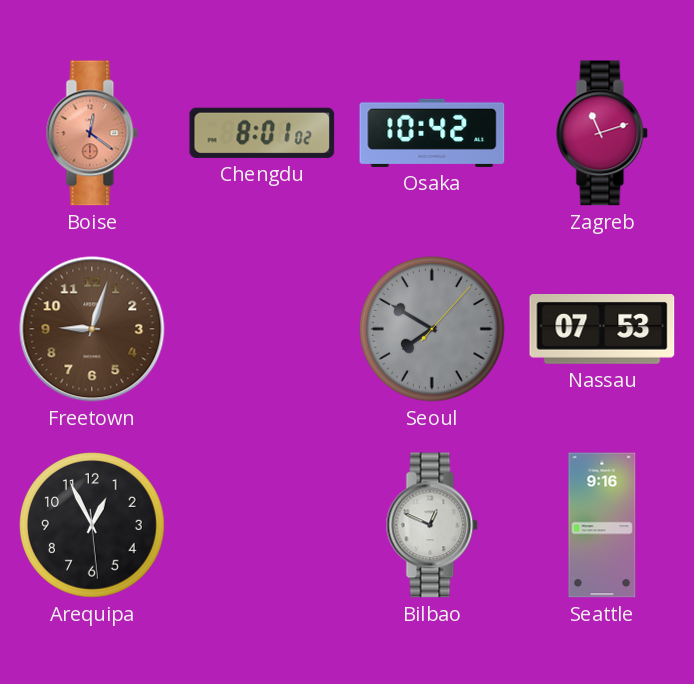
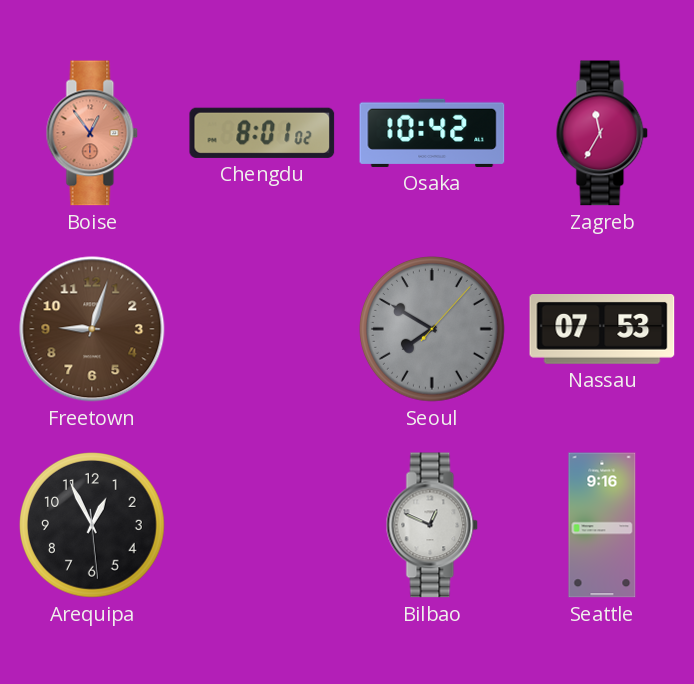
Boise: 12:21 -> 12:54 (92, 133)
Zagreb: 11:12 -> 11:35 (602, 133)
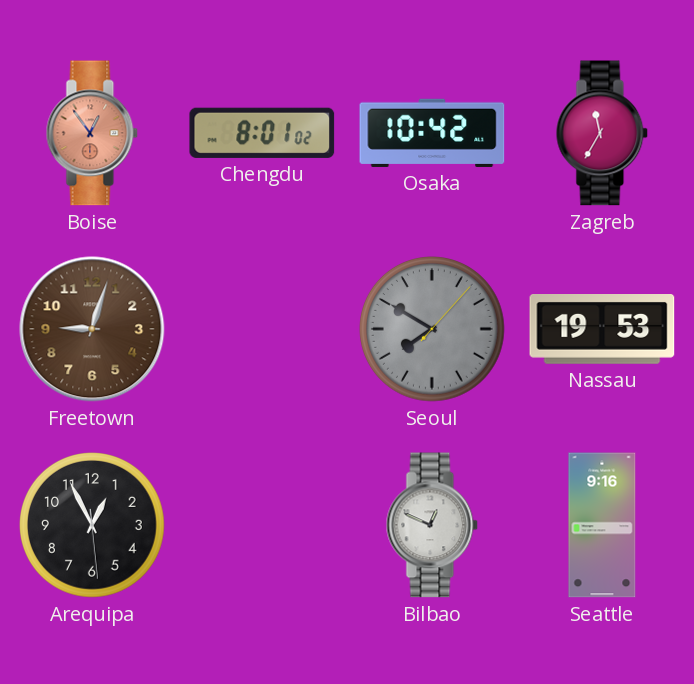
Nassau: 07:53 -> 19:53 (602, 330)
